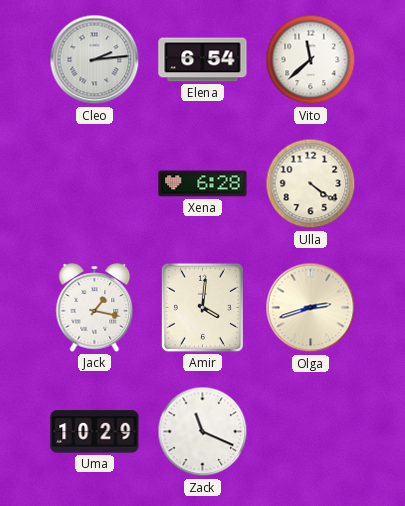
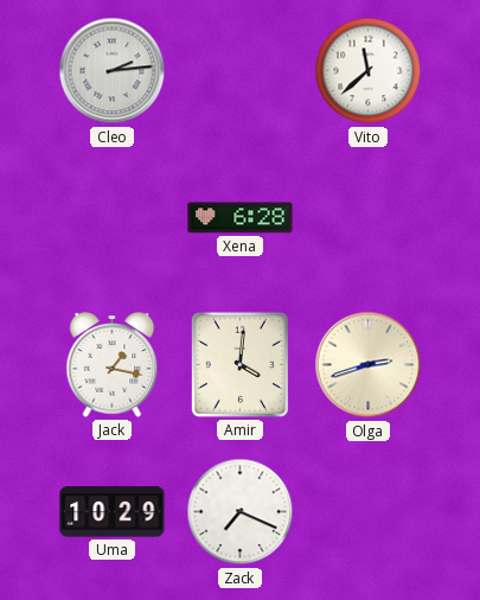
Elena: 6:54 -> none (203, 60)
Ulla: 4:21 -> none (311, 184)
Zack: 11:19 -> 7:19 (241, 512)
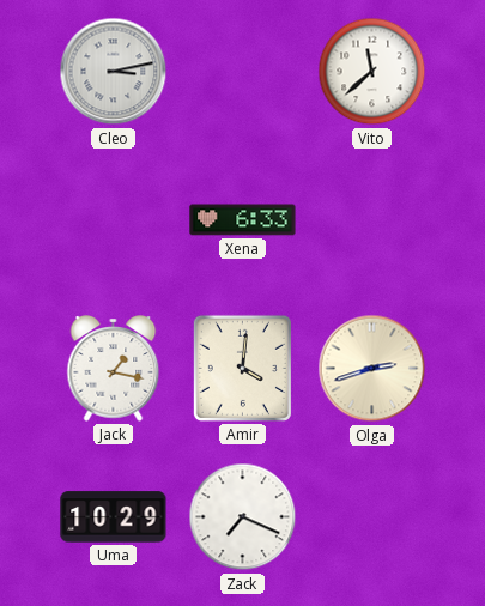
Cleo: 2:14 -> 3:13 (114, 72)
Xena: 6:28 -> 6:33 (243, 220)
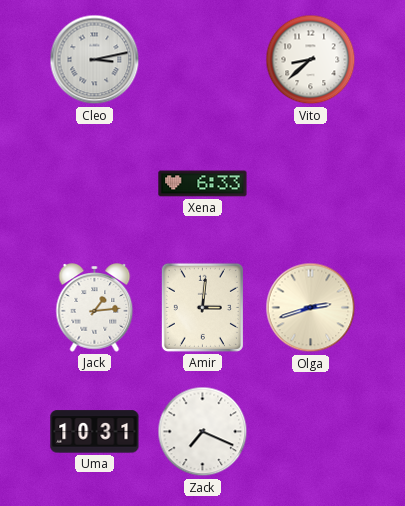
Vito: 11:38 -> 8:38 (311, 60)
Jack: 1:17 -> 1:14 (95, 308)
Amir: 4:01 -> 3:01 (202, 307)
Uma: 10:29 -> 10:31 (95, 432)
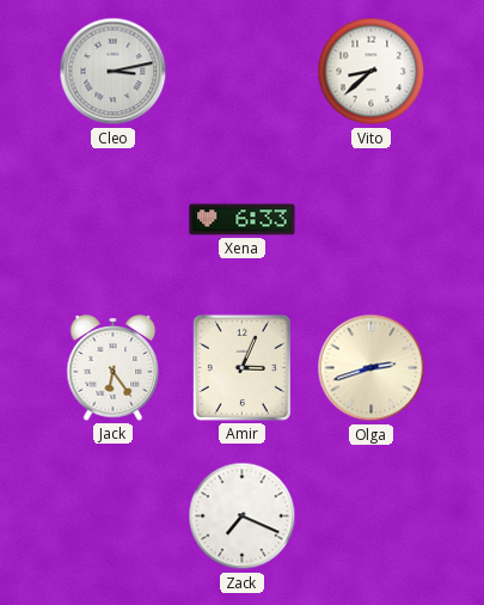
Jack: 1:14 -> 6:24 (114, 368)
Amir: 3:01 -> 3:04 (241, 367)
Uma: 10:31 -> none (95, 432)
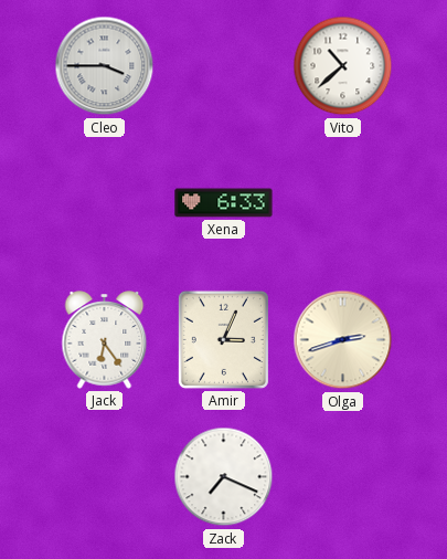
Cleo: 3:13 -> 3:45 (105, 66)
Vito: 8:38 -> 10:38 (343, 66)
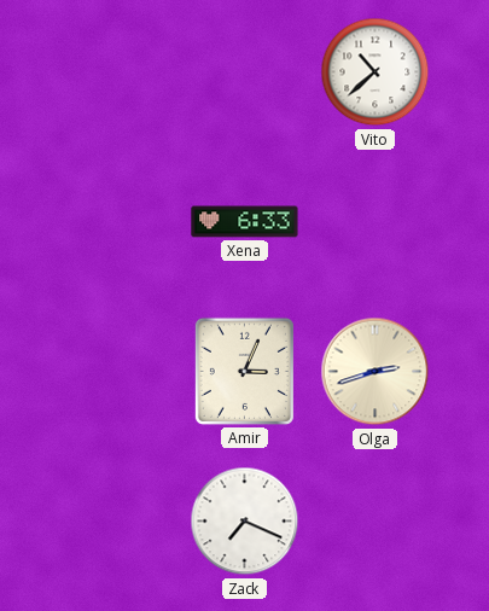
Cleo: 3:45 -> none (105, 66)
Jack: 6:24 -> none (105, 340)
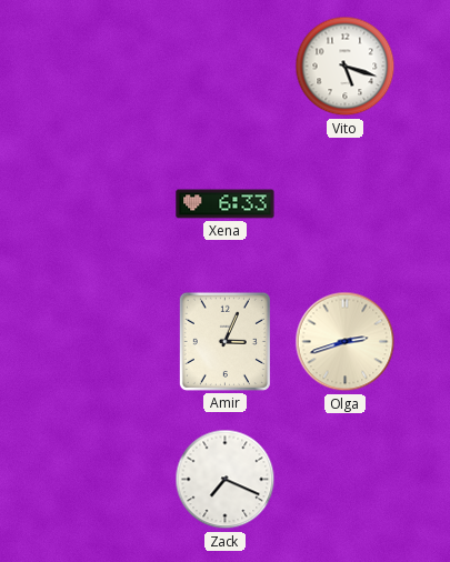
Vito: 10:38 -> 5:18 (346, 67)
